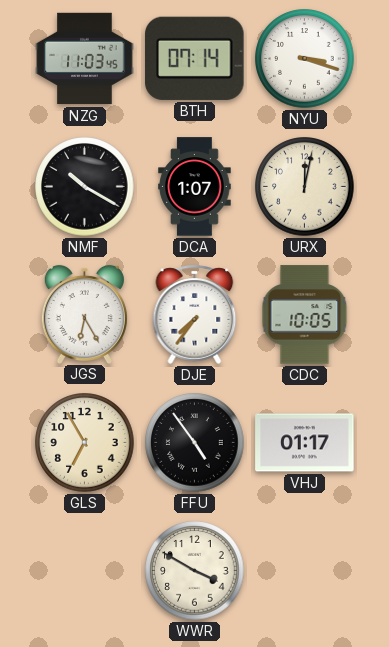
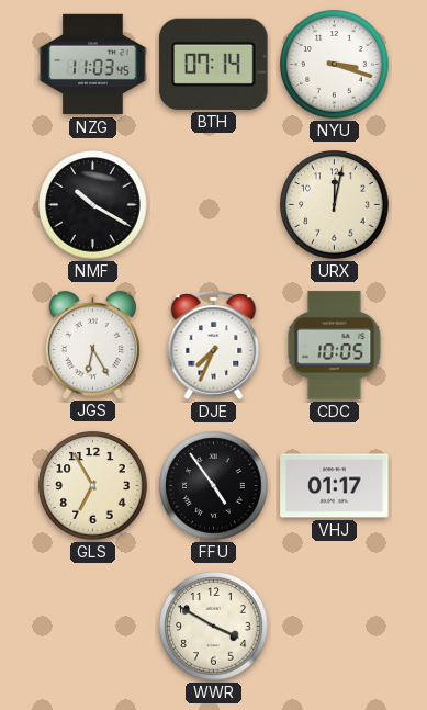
DCA: 1:07 -> none (195, 187)
DJE: 7:36 -> 7:34 (214, 345)
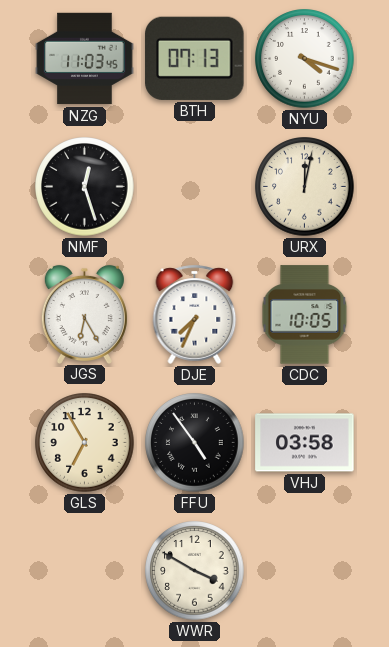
BTH: 07:14 -> 07:13 (195, 58)
NYU: 3:18 -> 4:18 (305, 59)
NMF: 10:20 -> 12:27 (85, 187)
VHJ: 01:17 -> 03:58 (305, 443)
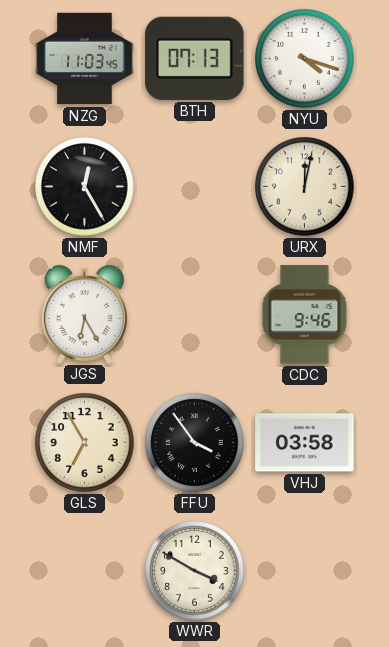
NMF: 12:27 -> 12:25 (85, 187)
DJE: 7:34 -> none (195, 314)
CDC: 10:05 -> 9:46 (305, 315)
FFU: 4:54 -> 3:54 (195, 443)
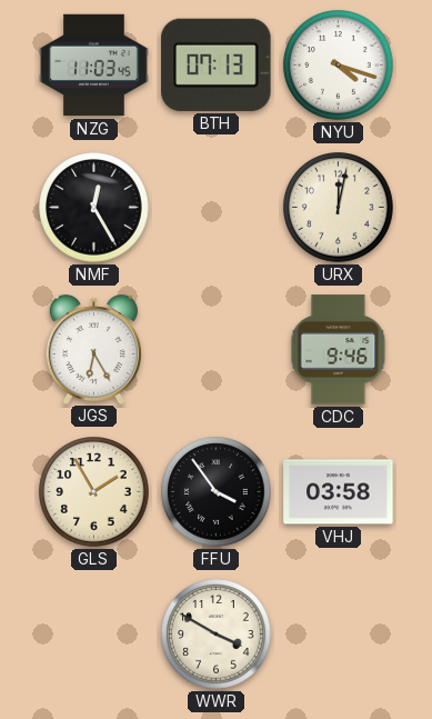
GLS: 6:55 -> 1:55 (94, 492)
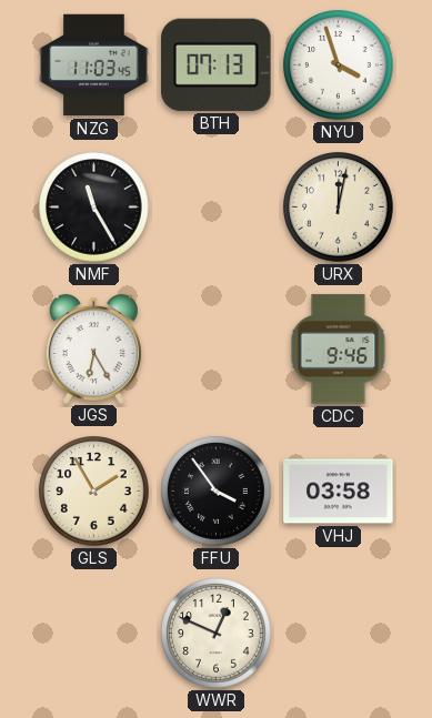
NYU: 4:18 -> 3:57 (339, 65)
NMF: 12:25 -> 11:25 (94, 208)
WWR: 3:50 -> 12:49 (217, 634)
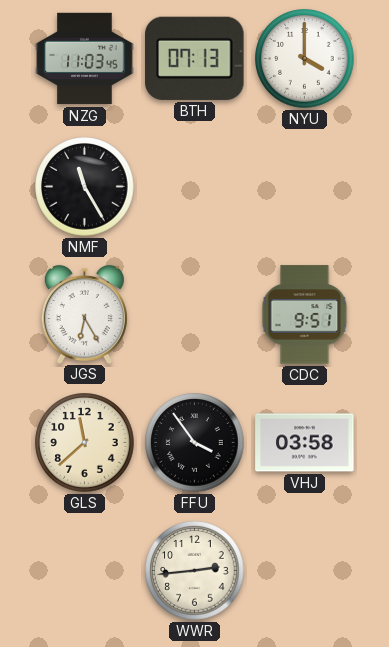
NYU: 3:57 -> 4:00 (305, 59)
URX: 12:02 -> none (339, 208)
CDC: 9:46 -> 9:51 (305, 315)
GLS: 1:55 -> 11:38 (85, 443)
WWR: 12:49 -> 2:44 (195, 571)
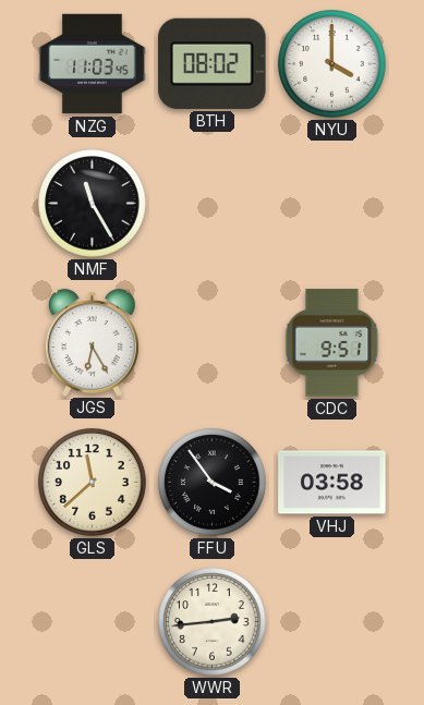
BTH: 07:13 -> 08:02 (213, 63)
